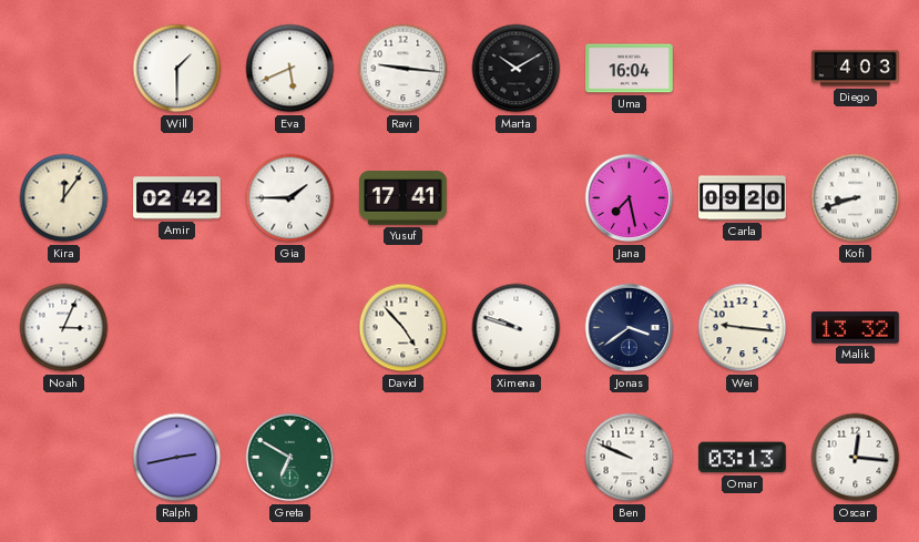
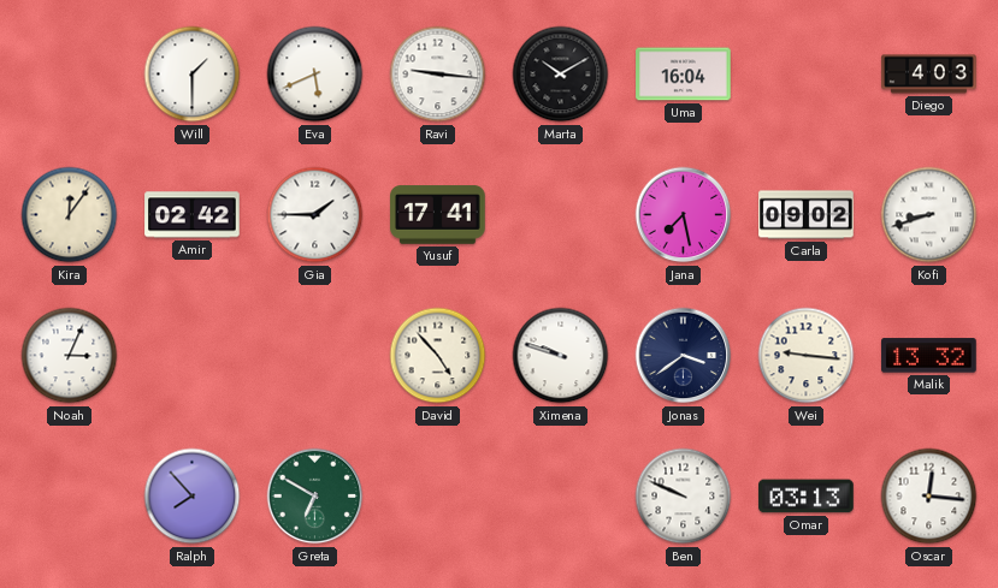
Carla: 09:20 -> 09:02 (807, 215)
Ralph: 2:43 -> 7:53 (193, 497)
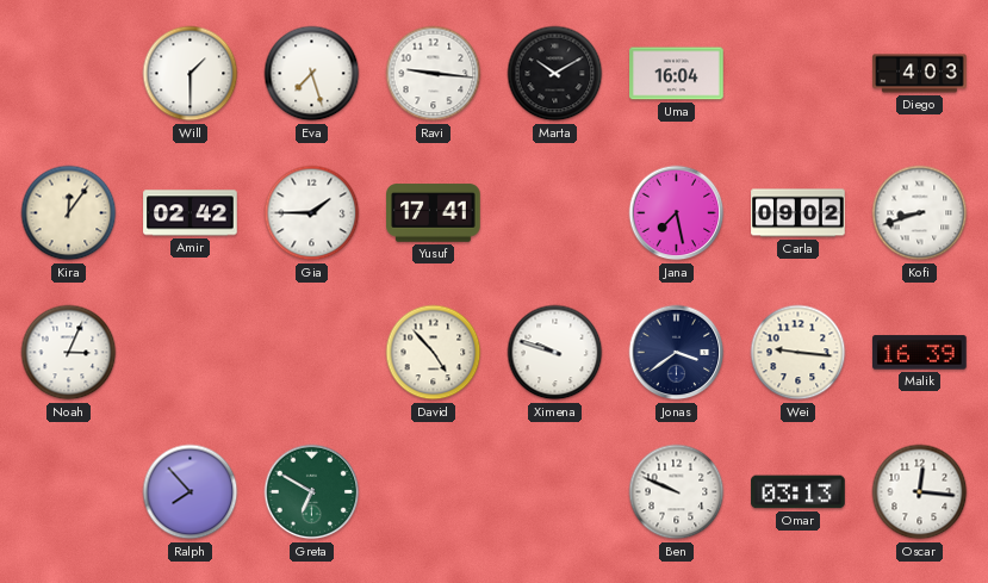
Eva: 5:41 -> 7:27 (312, 74)
Malik: 13:32 -> 16:39 (920, 353)
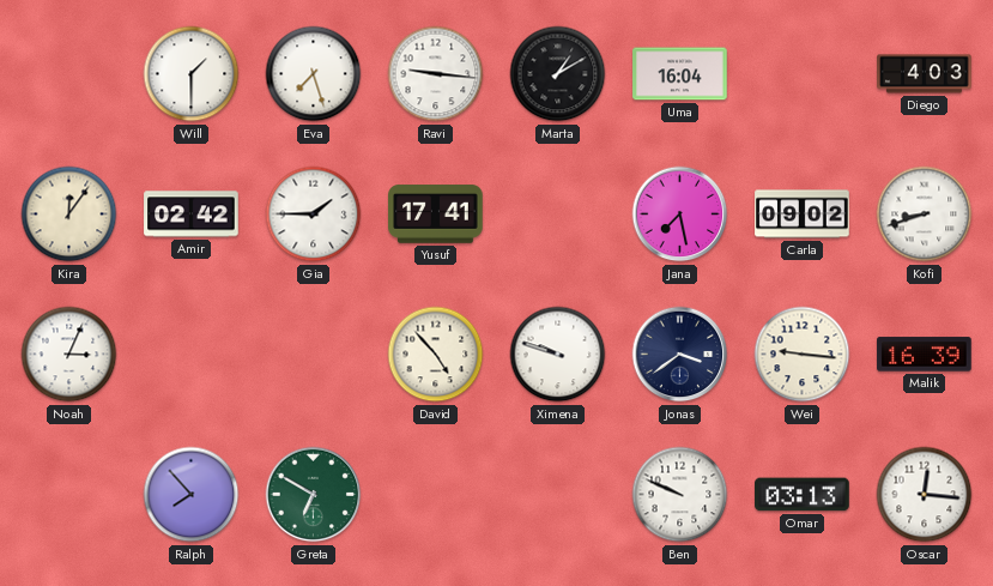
Marta: 10:10 -> 1:10 (558, 74)
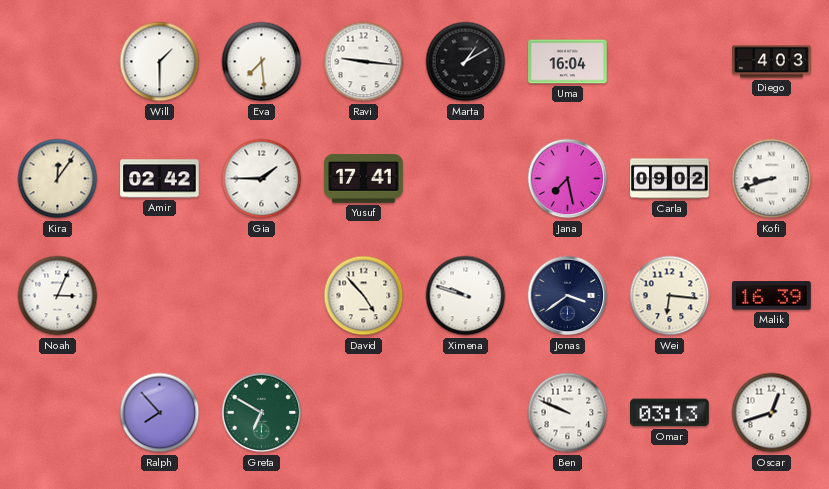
Eva: 7:27 -> 7:29 (262, 62)
Wei: 9:16 -> 6:16 (670, 296)
Oscar: 12:16 -> 12:42 (772, 413)
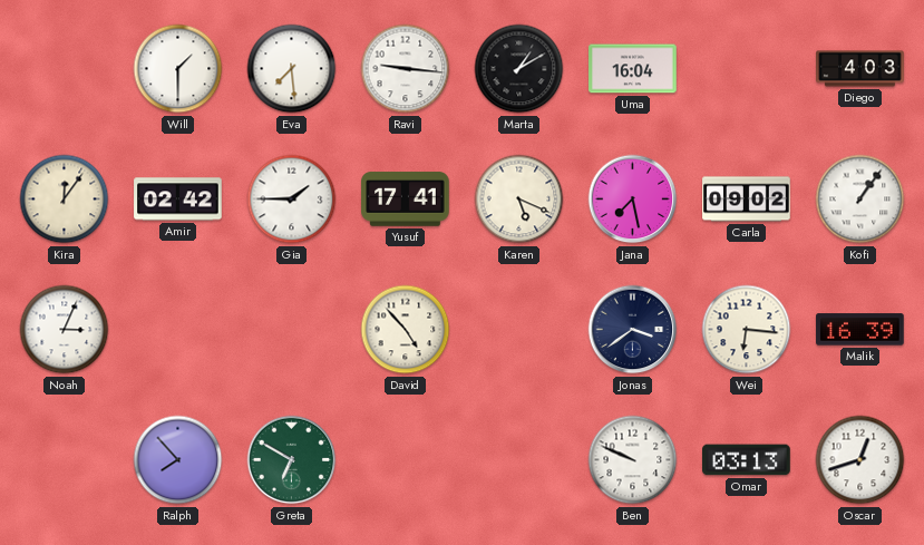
Karen: none -> 5:19 (519, 199)
Kofi: 8:42 -> 1:06 (860, 199)
Ximena: 9:48 -> none (466, 296)
